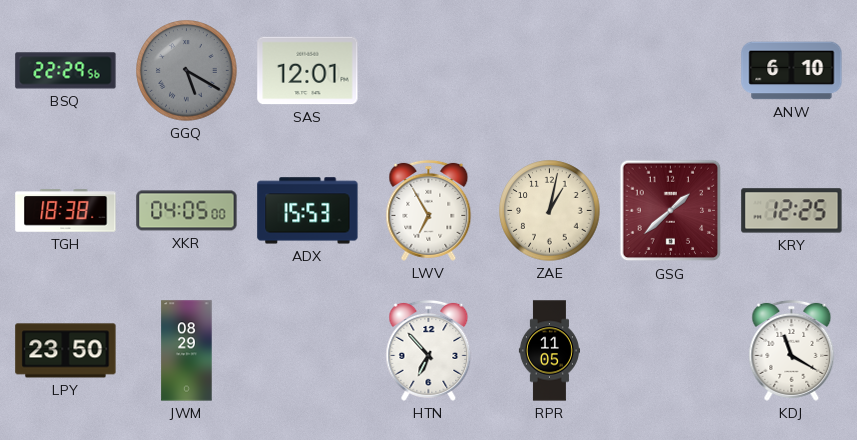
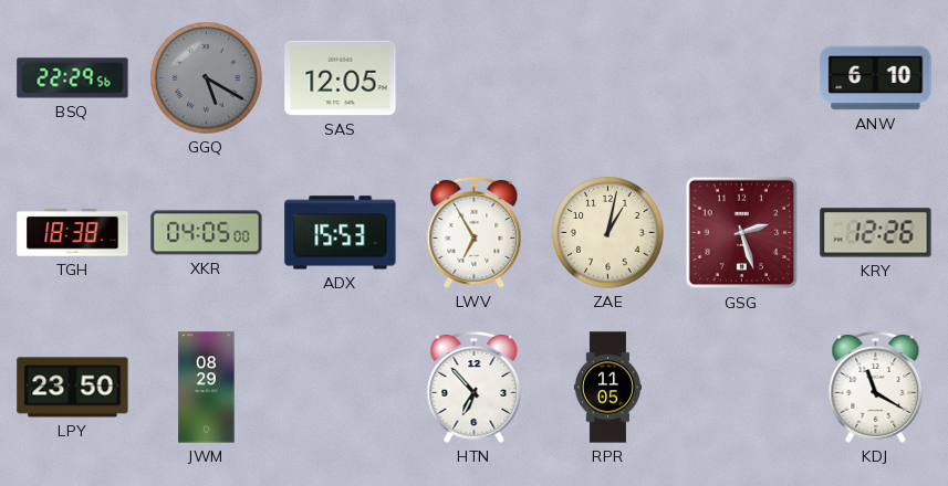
SAS: 12:01 -> 12:05 (341, 78)
GSG: 1:38 -> 2:27 (742, 233)
KRY: 12:25 -> 12:26 (876, 233)
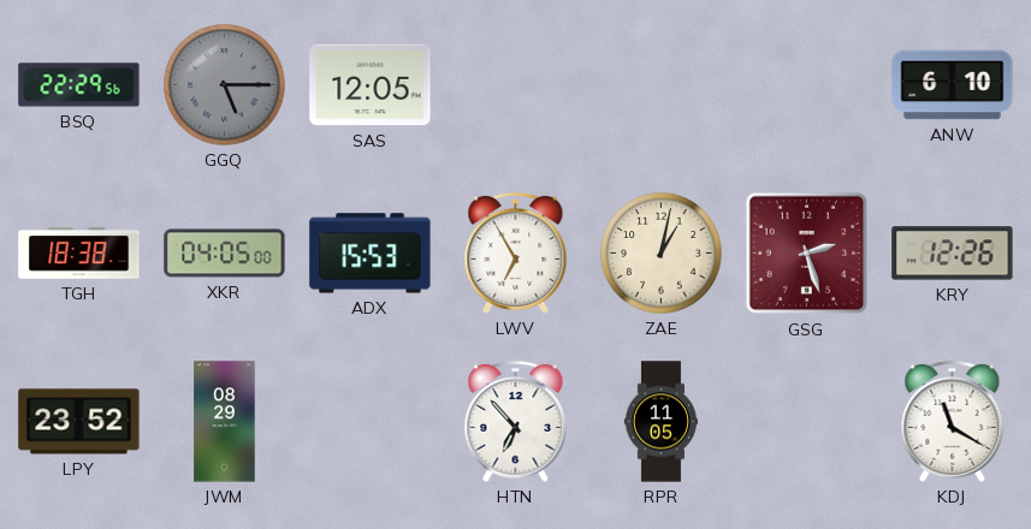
GGQ: 5:20 -> 5:15 (225, 85)
LPY: 23:50 -> 23:52 (79, 422)
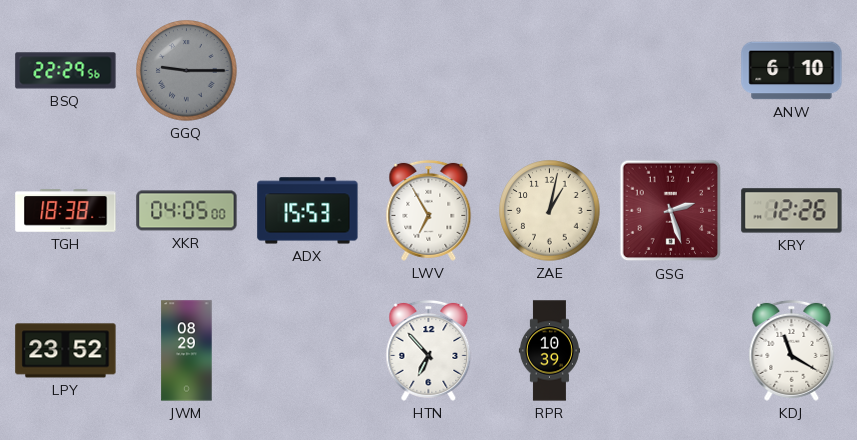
GGQ: 5:15 -> 9:15 (187, 71)
SAS: 12:05 -> none (371, 85)
RPR: 11:05 -> 10:39 (549, 351)
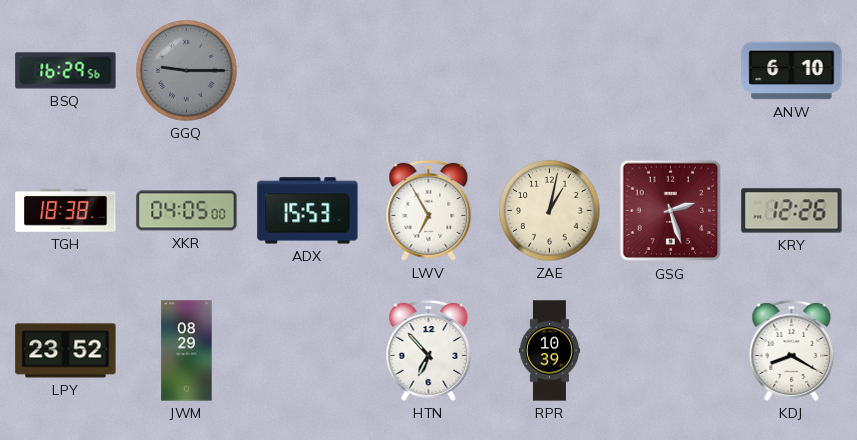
BSQ: 22:29 -> 16:29 (66, 71)
KDJ: 11:20 -> 8:20 (792, 350)
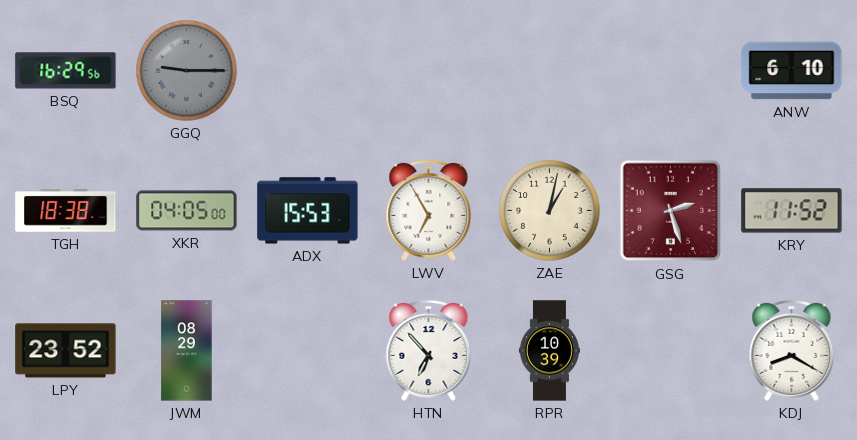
KRY: 12:26 -> 11:52 (792, 211)
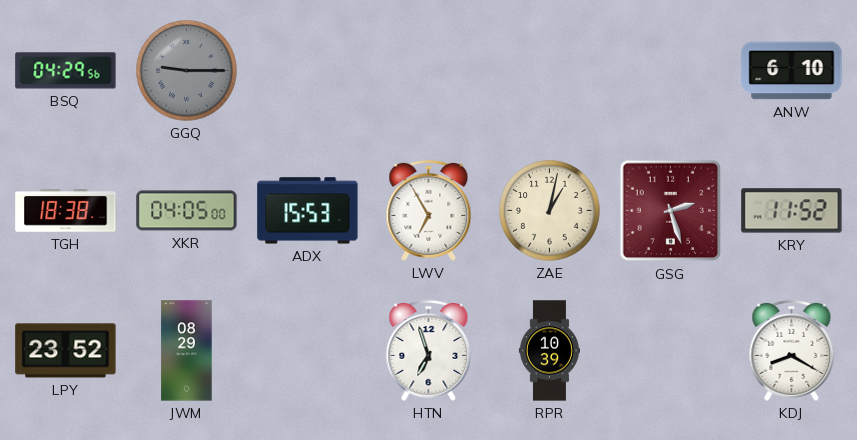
BSQ: 16:29 -> 04:29 (66, 71)
HTN: 6:53 -> 6:57 (429, 350)
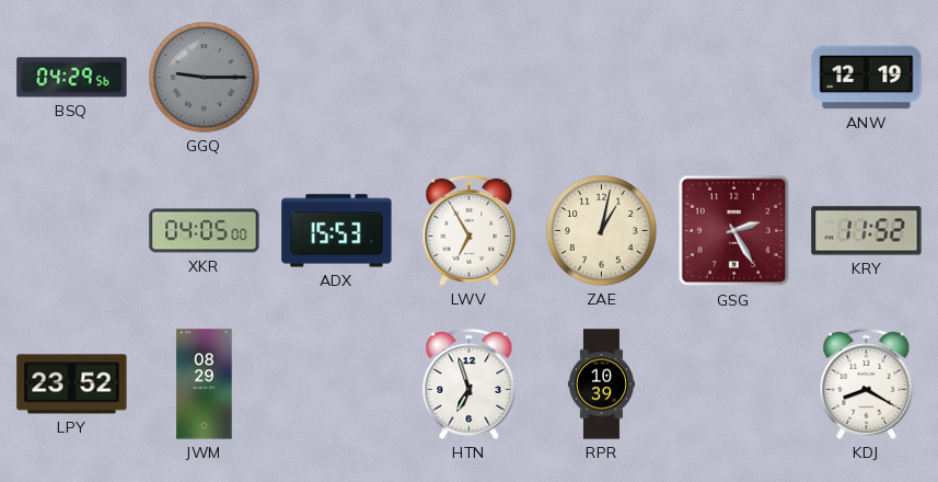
ANW: 6:10 -> 12:19 (867, 78)
TGH: 18:38 -> none (66, 211)
GSG: 2:27 -> 2:25 (734, 231)
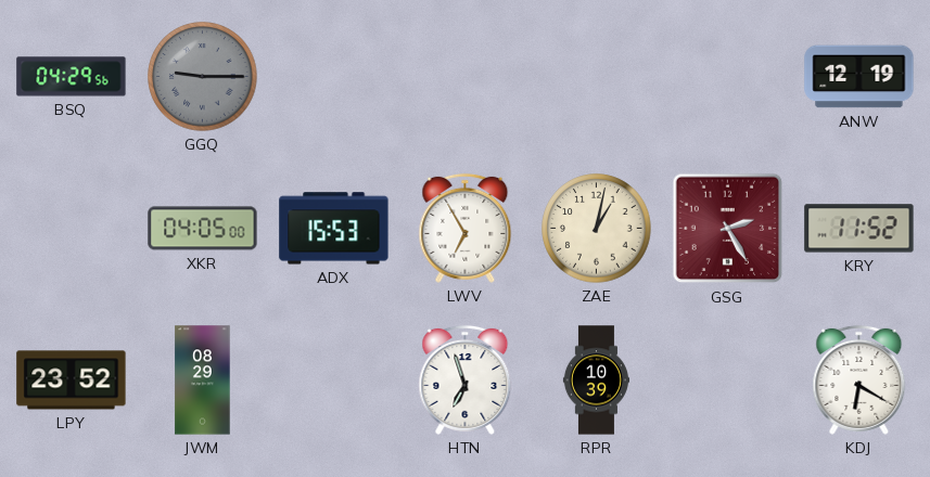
KDJ: 8:20 -> 6:20 (859, 379)
